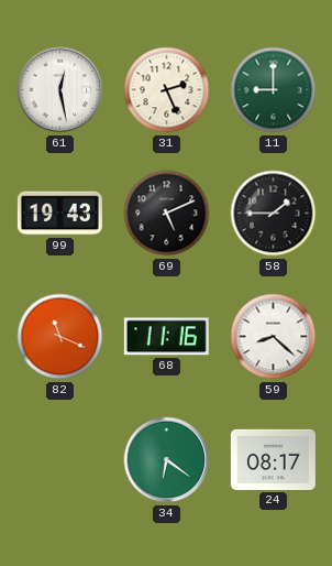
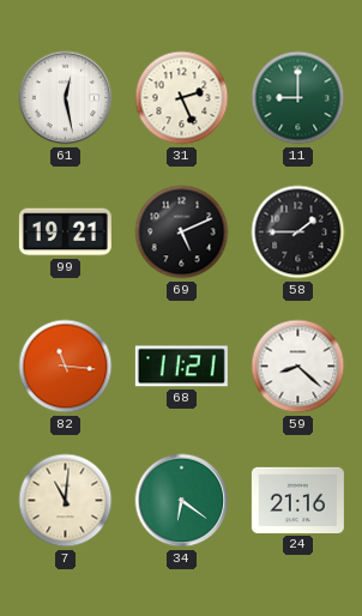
99: 19:43 -> 19:21 (65, 232)
82: 11:19 -> 11:16 (66, 367)
68: 11:16 -> 11:21 (181, 367)
7: none -> 11:01 (66, 501)
24: 08:17 -> 21:16 (297, 500)
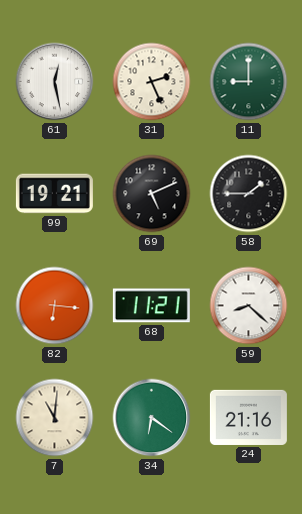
82: 11:16 -> 6:16 (55, 306)
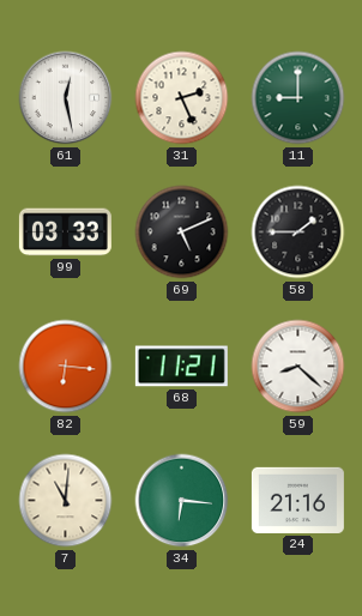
99: 19:21 -> 03:33 (65, 232)
34: 6:21 -> 6:16 (182, 501)
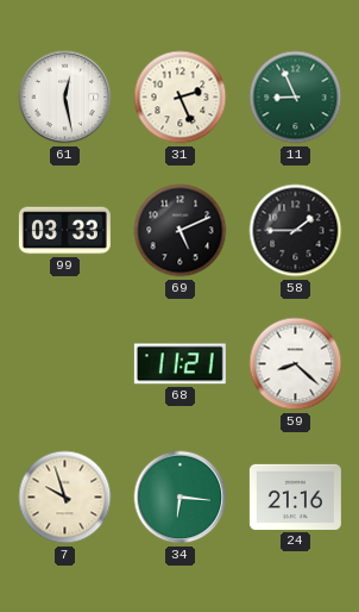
11: 9:00 -> 8:56 (296, 98)
82: 6:16 -> none (66, 367)
7: 11:01 -> 9:57 (65, 498)
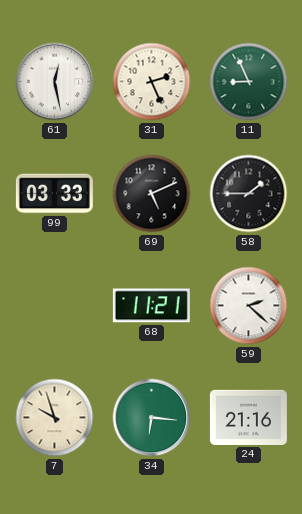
59: 8:22 -> 2:22 (249, 306)
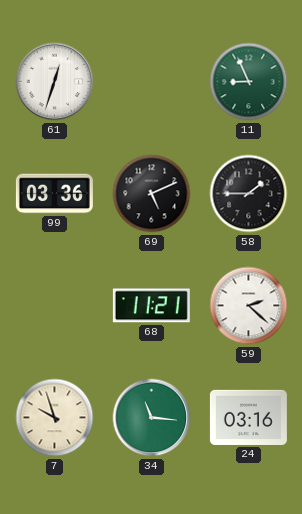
61: 12:28 -> 12:33 (55, 82)
31: 2:26 -> none (152, 82)
99: 03:33 -> 03:36 (54, 194)
34: 6:16 -> 11:16 (152, 418)
24: 21:16 -> 03:16 (248, 417)
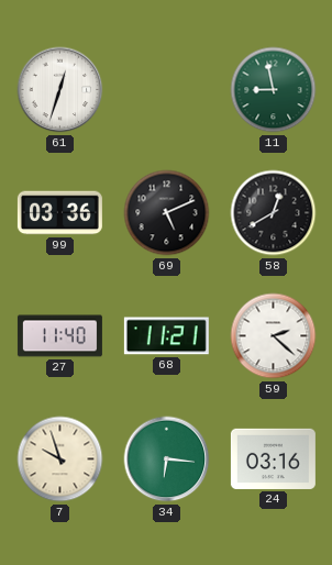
11: 8:56 -> 8:58 (274, 90)
58: 1:45 -> 12:40 (274, 213)
27: none -> 11:40 (59, 336)
34: 11:16 -> 6:16 (167, 459)
